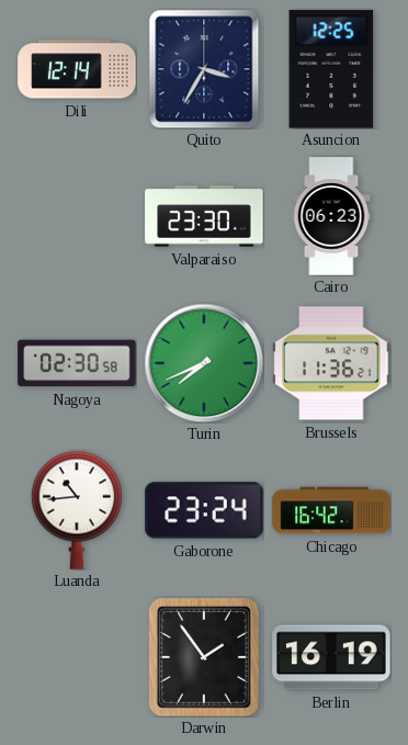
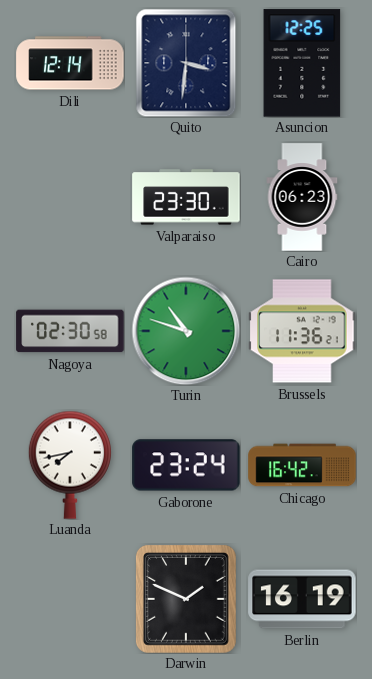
Quito: 3:35 -> 3:31 (186, 63)
Turin: 7:41 -> 10:48 (186, 331)
Luanda: 10:44 -> 7:43 (70, 465)
Darwin: 1:54 -> 1:49 (186, 599)
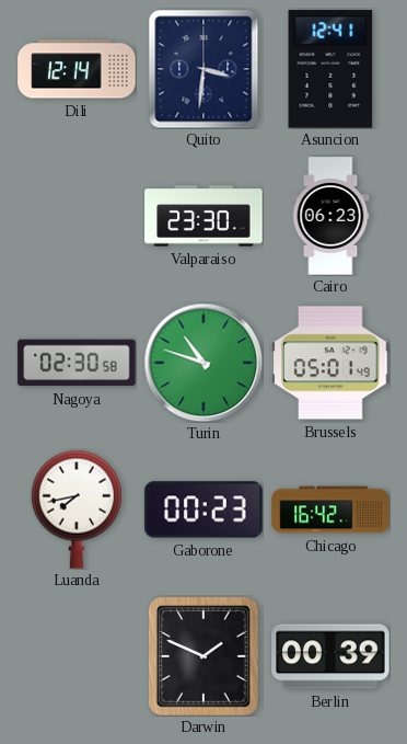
Asuncion: 12:25 -> 12:41 (330, 69)
Brussels: 11:36 -> 05:01 (330, 363)
Gaborone: 23:24 -> 00:23 (203, 510)
Berlin: 16:19 -> 00:39 (330, 656)
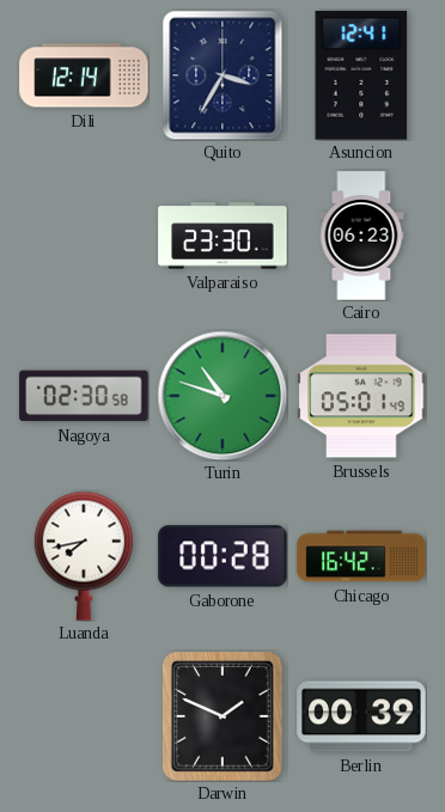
Quito: 3:31 -> 3:35 (222, 75)
Gaborone: 00:23 -> 00:28 (222, 556)
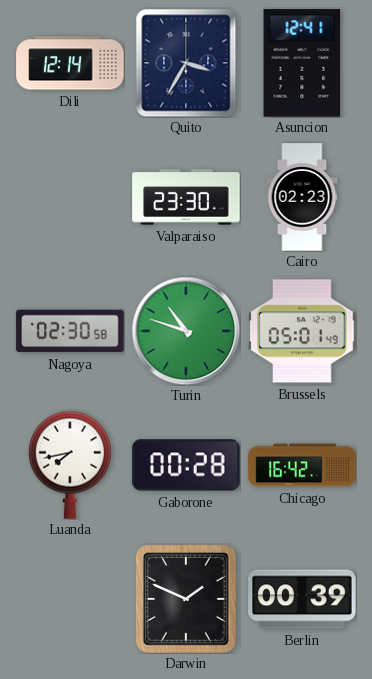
Cairo: 06:23 -> 02:23 (302, 197)
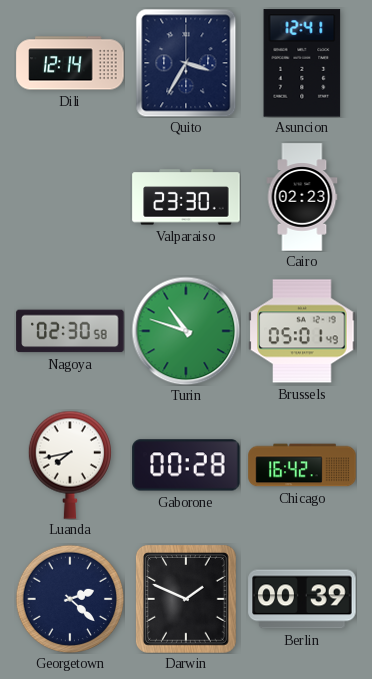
Georgetown: none -> 2:22 (69, 598)
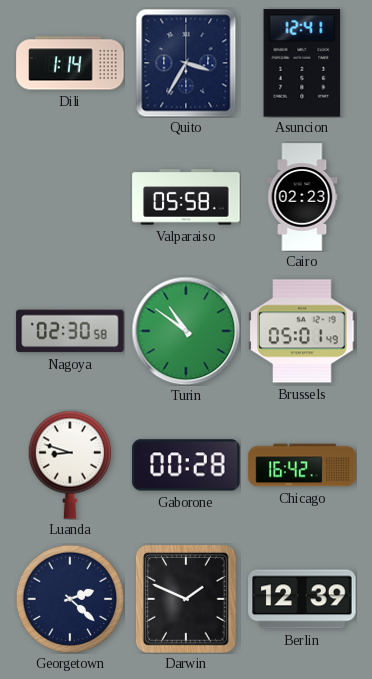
Dili: 12:14 -> 1:14 (70, 63)
Valparaiso: 23:30 -> 05:58 (186, 197)
Turin: 10:48 -> 10:51 (186, 331)
Luanda: 7:43 -> 8:48 (70, 465)
Berlin: 00:39 -> 12:39 (302, 599)
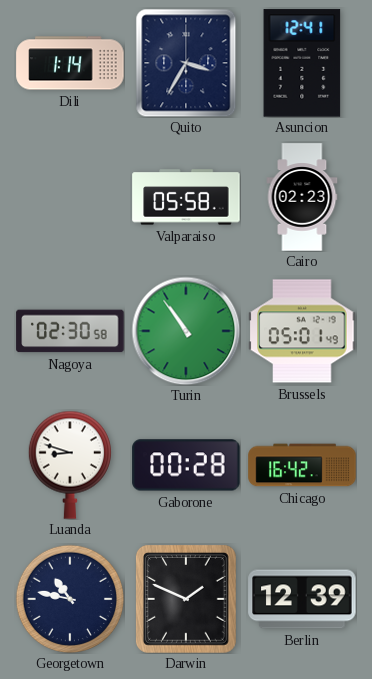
Turin: 10:51 -> 10:54 (186, 331)
Georgetown: 2:22 -> 10:47 (69, 598)
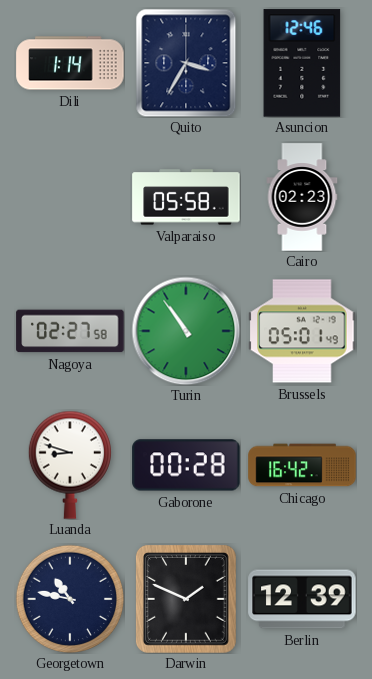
Asuncion: 12:41 -> 12:46 (302, 63)
Nagoya: 02:30 -> 02:27 (70, 331)
